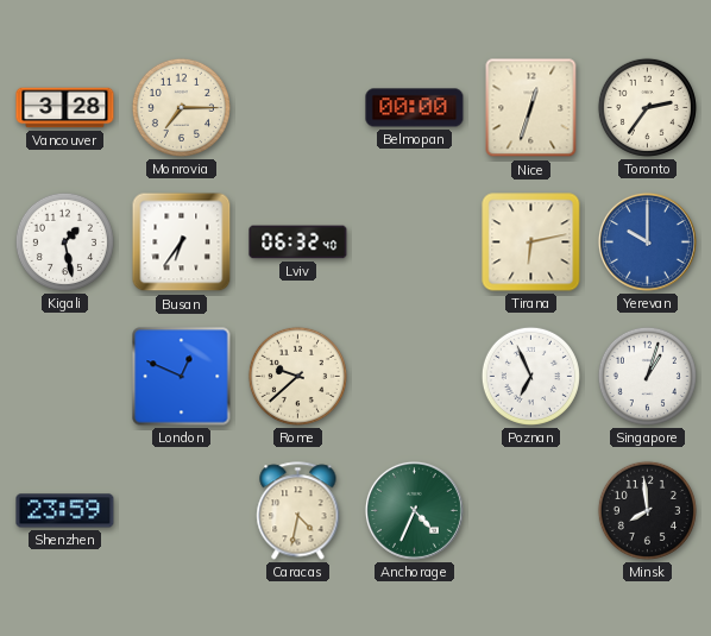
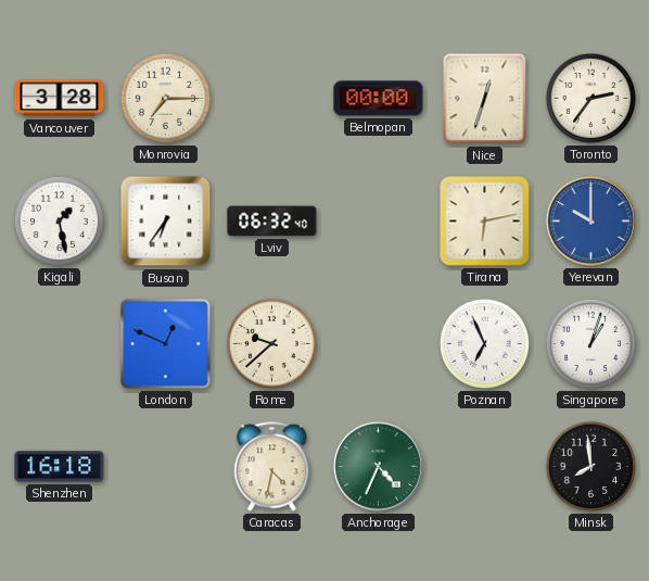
Shenzhen: 23:59 -> 16:18 (60, 467)
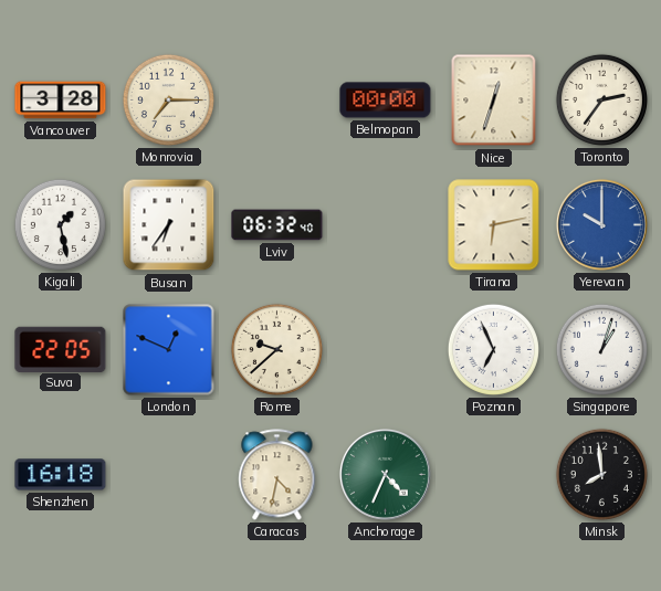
Suva: none -> 22:05 (61, 349)
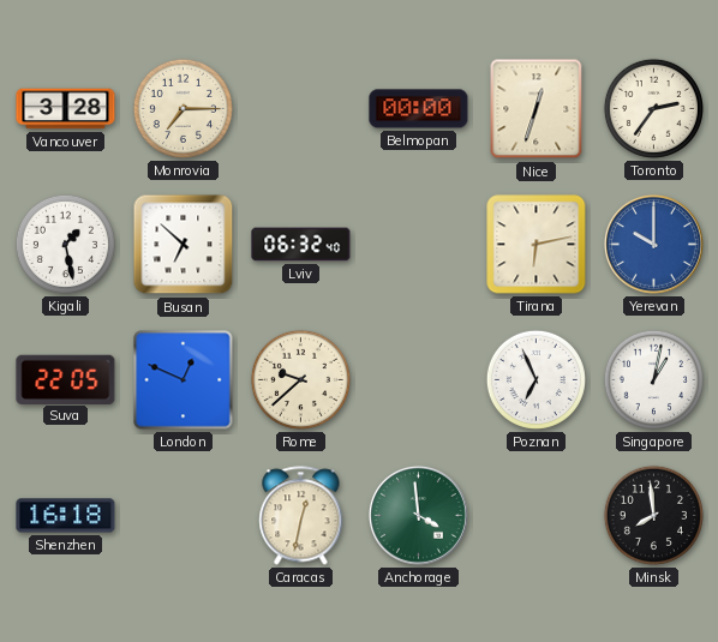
Busan: 6:36 -> 6:52 (184, 245)
Singapore: 1:03 -> 1:02 (653, 379)
Caracas: 4:32 -> 12:32 (301, 516)
Anchorage: 4:34 -> 3:59 (418, 515)
